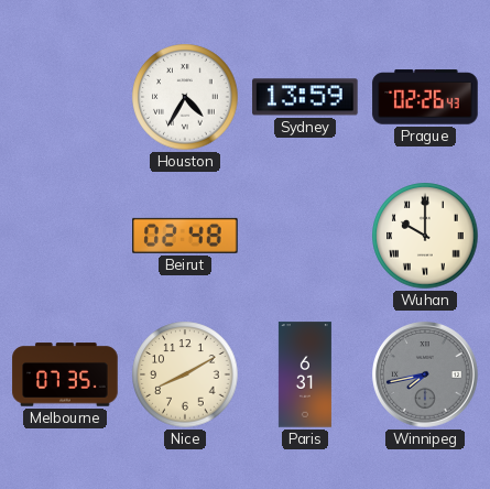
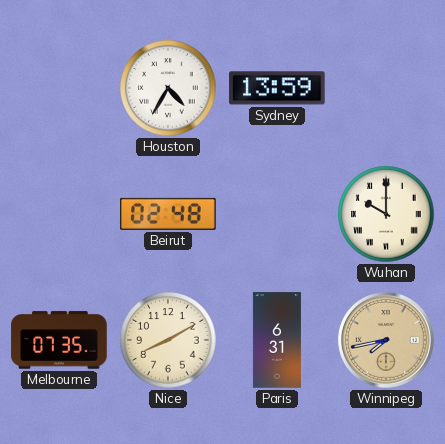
Prague: 02:26 -> none (425, 97)
Winnipeg dial: grey -> champagne (387, 341)
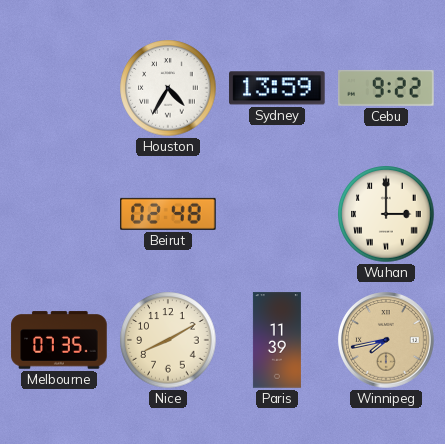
Cebu: none -> 9:22 (386, 88)
Wuhan: 10:00 -> 3:00 (386, 214)
Paris: 6:31 -> 11:39 (277, 340)
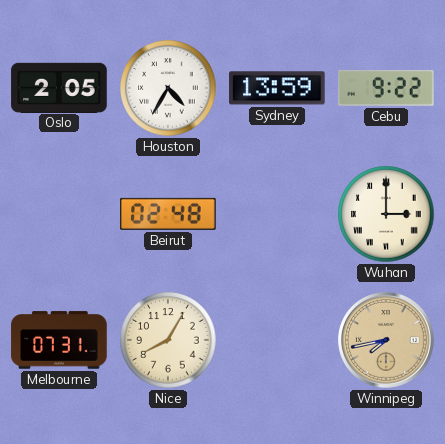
Oslo: none -> 2:05 (59, 87)
Melbourne: 07:35 -> 07:31 (59, 340)
Nice: 8:10 -> 8:05 (168, 340)
Paris: 11:39 -> none (277, 340)
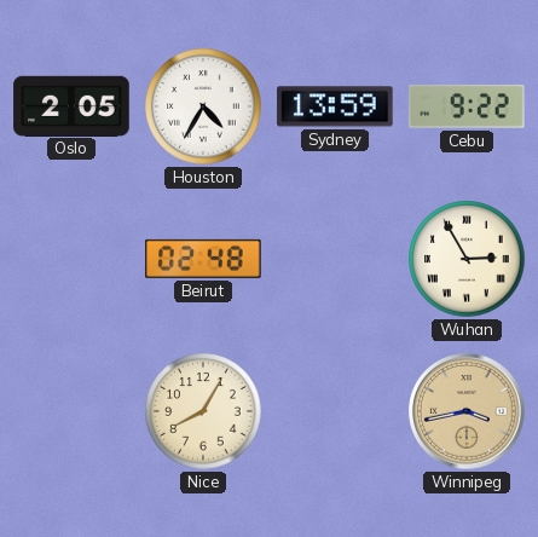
Wuhan: 3:00 -> 2:55 (467, 259)
Melbourne: 07:31 -> none (59, 340)
Winnipeg: 7:43 -> 3:43 (468, 412)
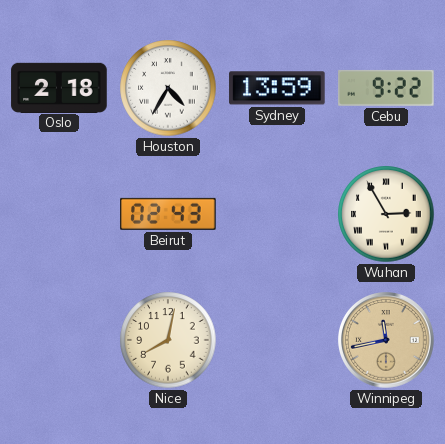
Oslo: 2:05 -> 2:18 (59, 87)
Beirut: 02:48 -> 02:43 (168, 214)
Nice: 8:05 -> 8:02 (168, 340)
Winnipeg: 3:43 -> 11:43 (387, 341)
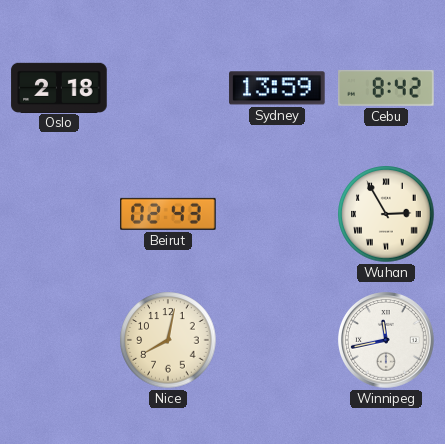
Houston: 4:35 -> none (168, 88)
Cebu: 9:22 -> 8:42 (386, 88)
Winnipeg dial: champagne -> white (387, 341)
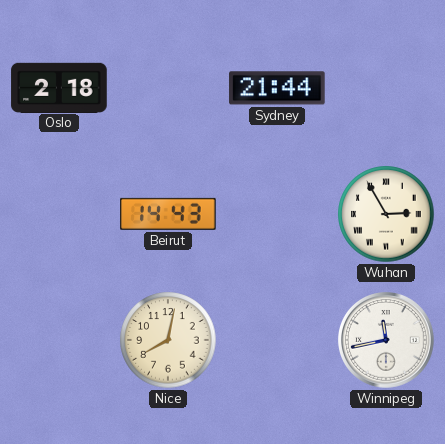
Sydney: 13:59 -> 21:44 (277, 88)
Cebu: 8:42 -> none (386, 88)
Beirut: 02:43 -> 14:43 (168, 214)
